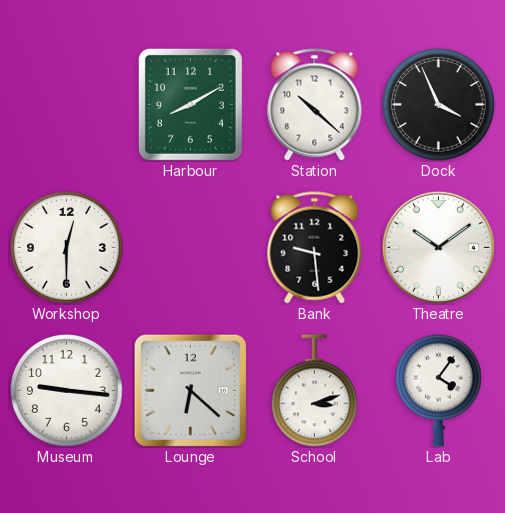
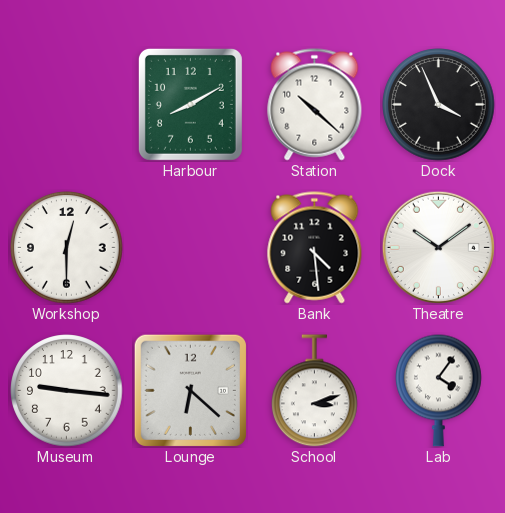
Bank: 9:29 -> 4:29 (315, 248)
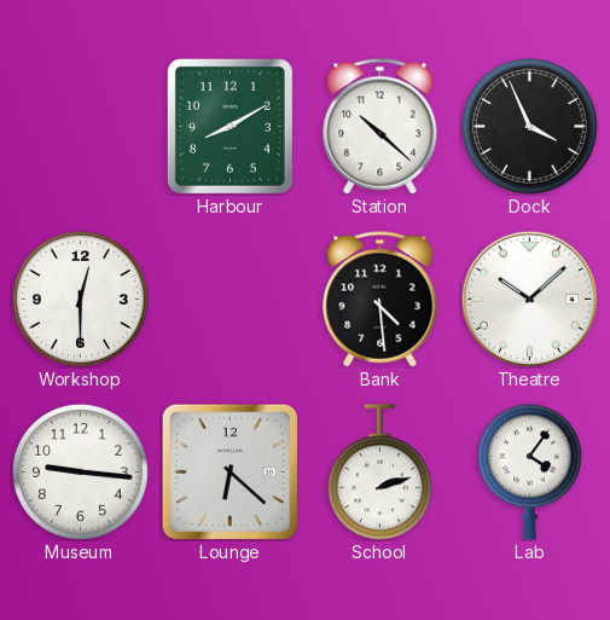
Theatre: 10:09 -> 10:08 (529, 299)
School: 3:12 -> 2:12 (380, 473)
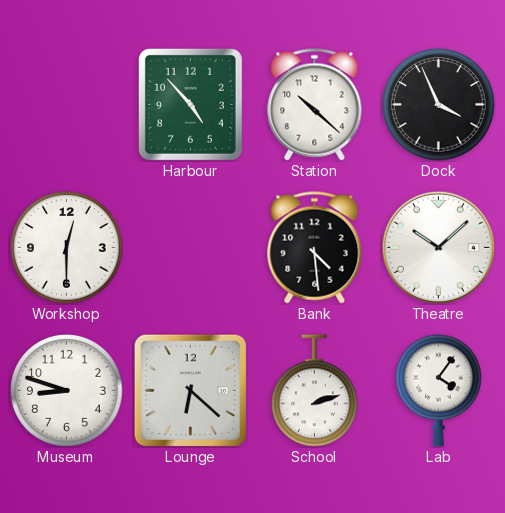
Harbour: 8:10 -> 4:53 (190, 104)
Museum: 9:16 -> 8:48 (67, 391)
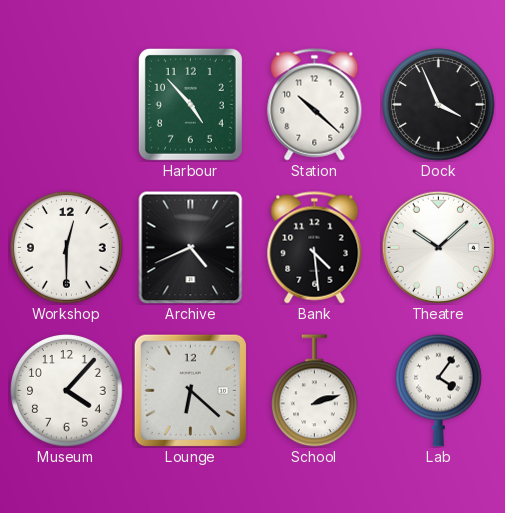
Archive: none -> 4:41 (191, 247)
Museum: 8:48 -> 4:07 (67, 391)
